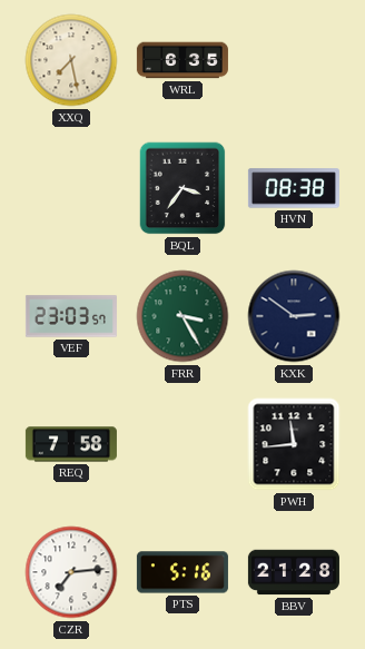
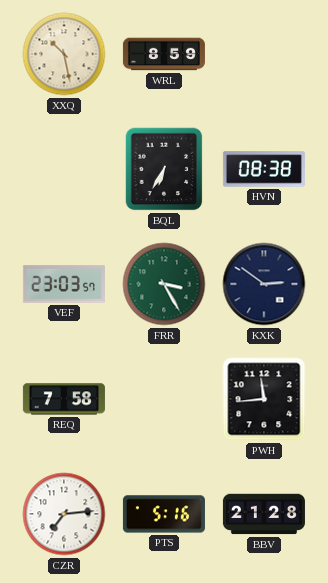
XXQ: 7:28 -> 10:28 (64, 54)
WRL: 6:35 -> 8:59 (164, 54)
BQL: 3:36 -> 6:35 (164, 169)
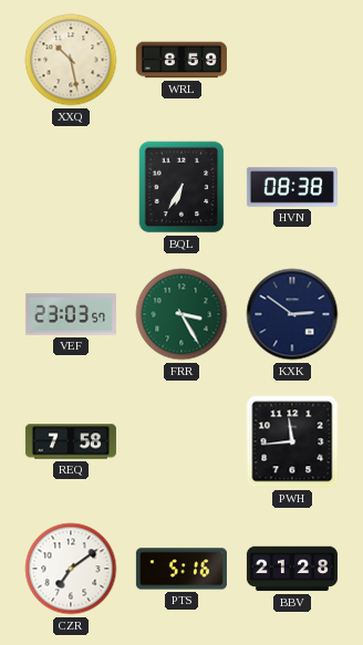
CZR: 7:14 -> 7:09 (71, 569)
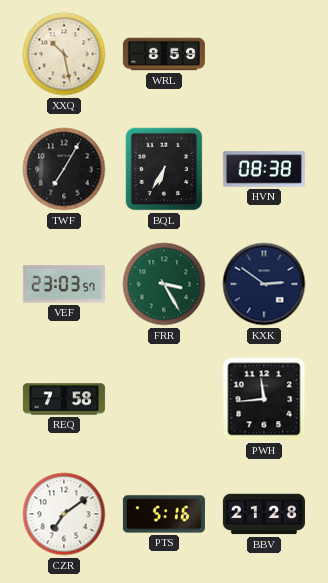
TWF: none -> 7:05 (64, 169)
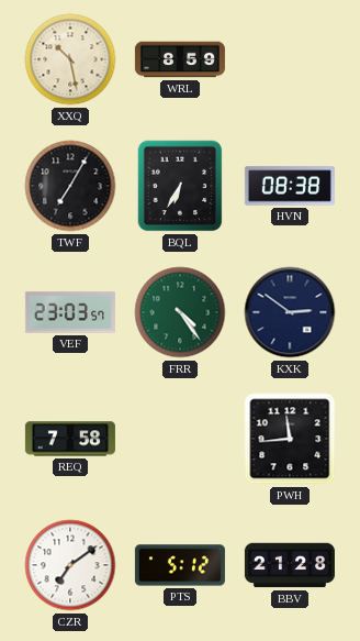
FRR: 3:25 -> 4:24 (180, 312)
PTS: 5:16 -> 5:12 (180, 565)
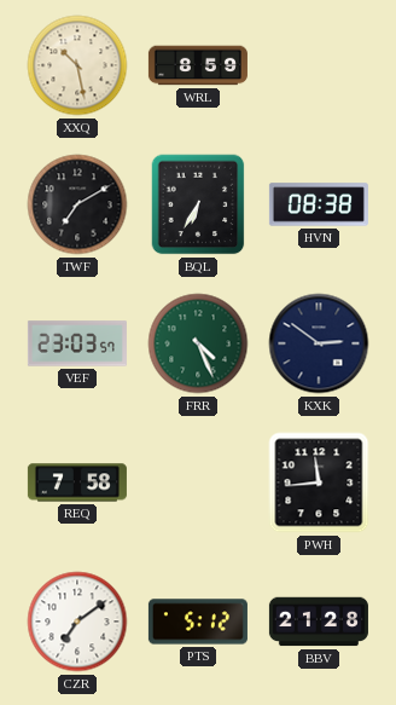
TWF: 7:05 -> 7:10 (77, 204)
FRR: 4:24 -> 4:26 (198, 343)
